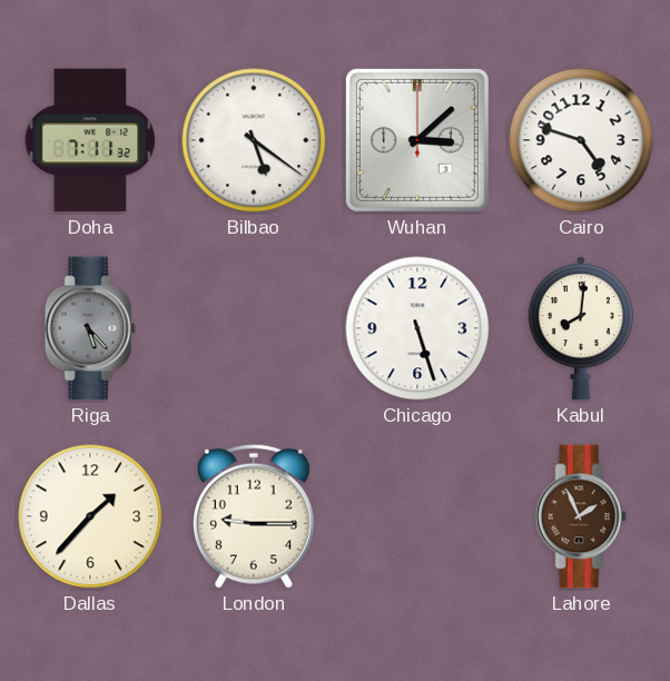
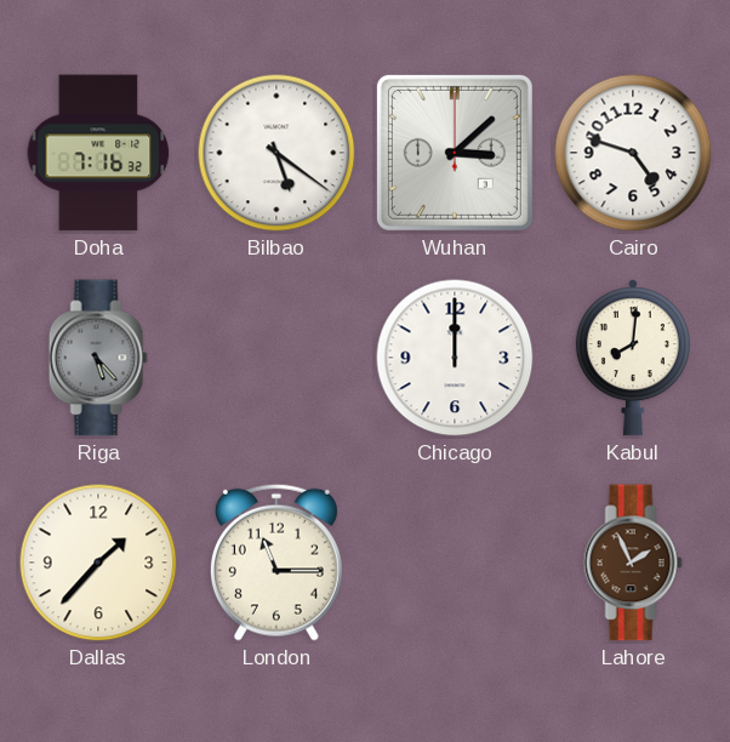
Doha: 7:11 -> 7:16 (98, 153)
Chicago: 5:27 -> 12:00 (455, 358)
London: 9:15 -> 11:15 (276, 563)
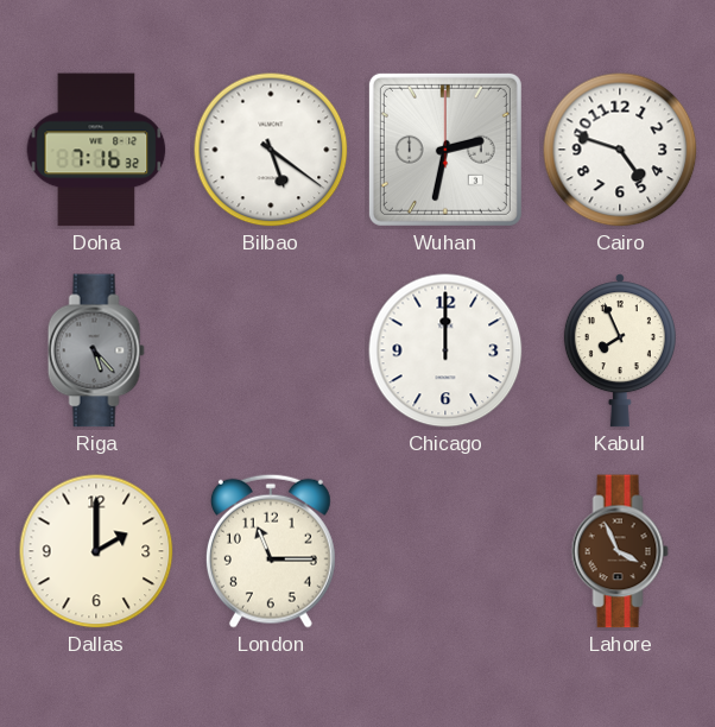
Wuhan: 3:08 -> 2:32 (445, 150)
Kabul: 8:01 -> 7:56 (620, 350)
Dallas: 1:37 -> 2:00 (96, 551)
Lahore: 1:56 -> 3:56 (620, 551)
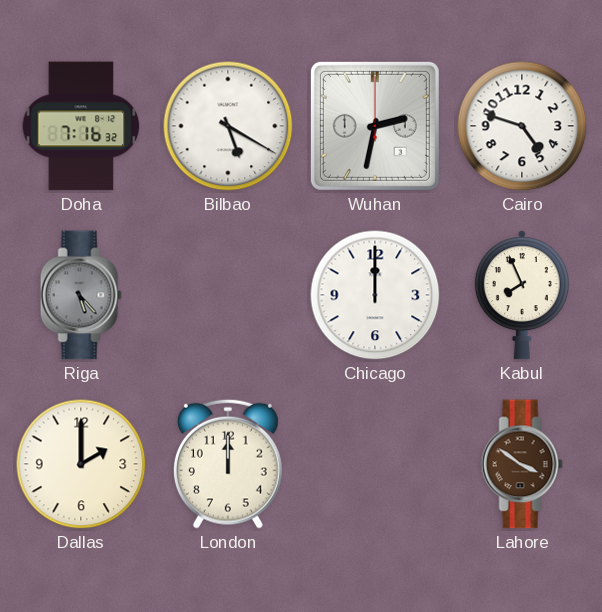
Bilbao: 5:21 -> 5:20 (228, 126)
London: 11:15 -> 12:00 (228, 464)
Lahore: 3:56 -> 3:51 (522, 464)
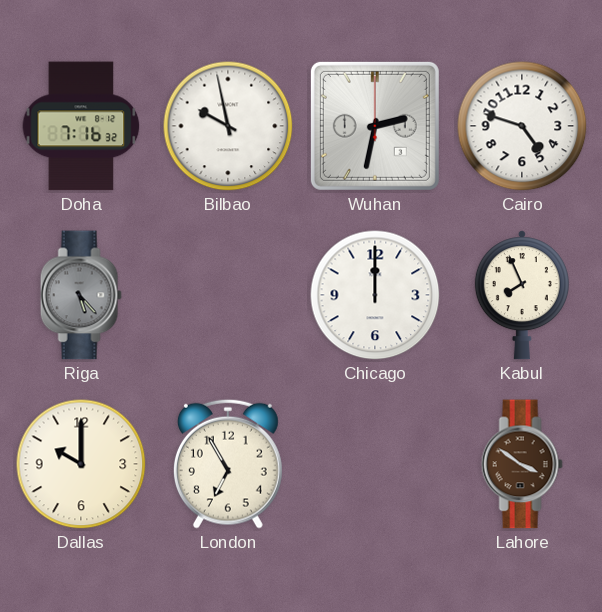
Bilbao: 5:20 -> 9:58 (228, 126)
Dallas: 2:00 -> 10:00 (81, 464)
London: 12:00 -> 6:55 (228, 464)
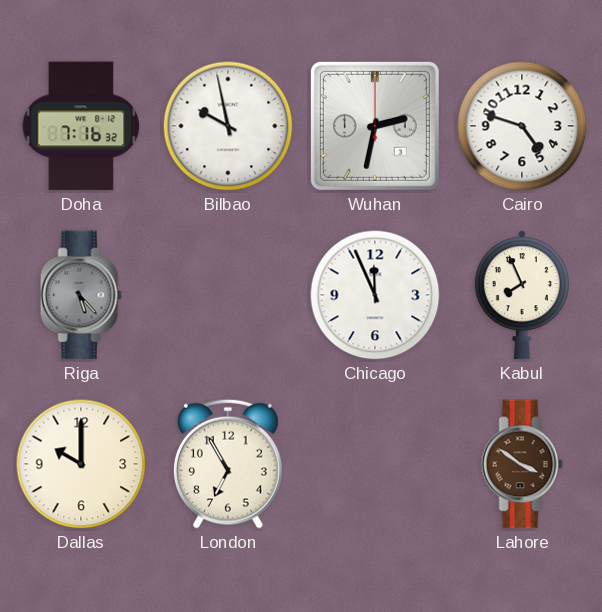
Chicago: 12:00 -> 11:56 (375, 295)
